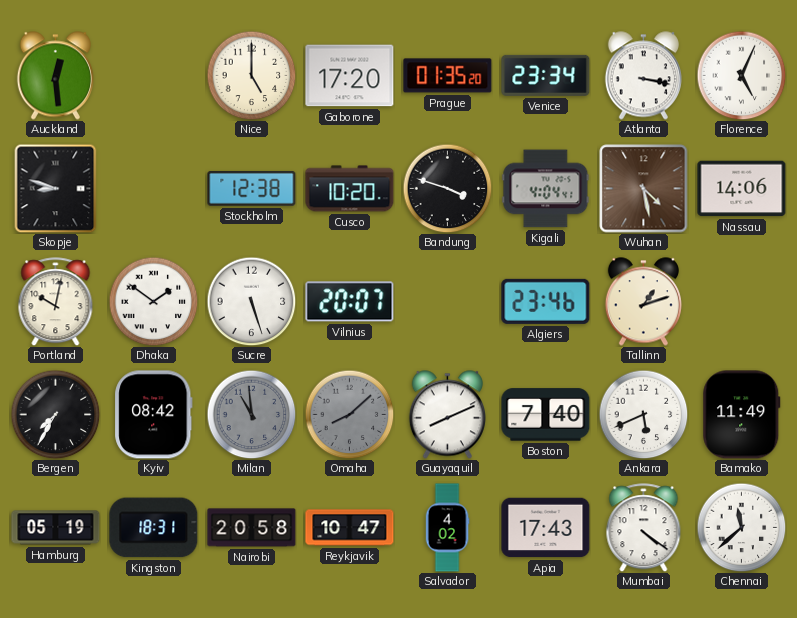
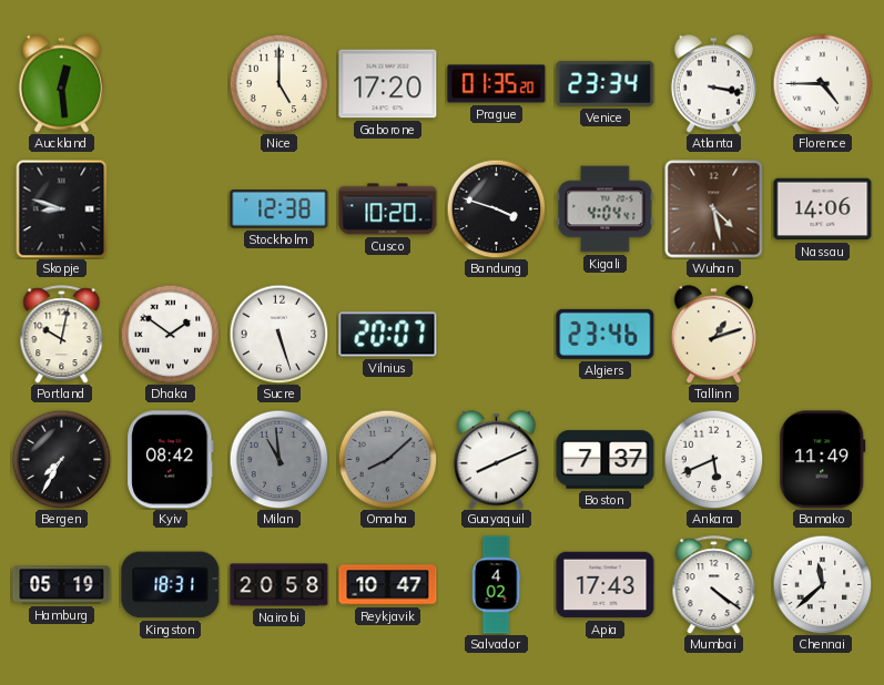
Florence: 5:04 -> 4:45 (822, 83)
Boston: 7:40 -> 7:37 (606, 460)
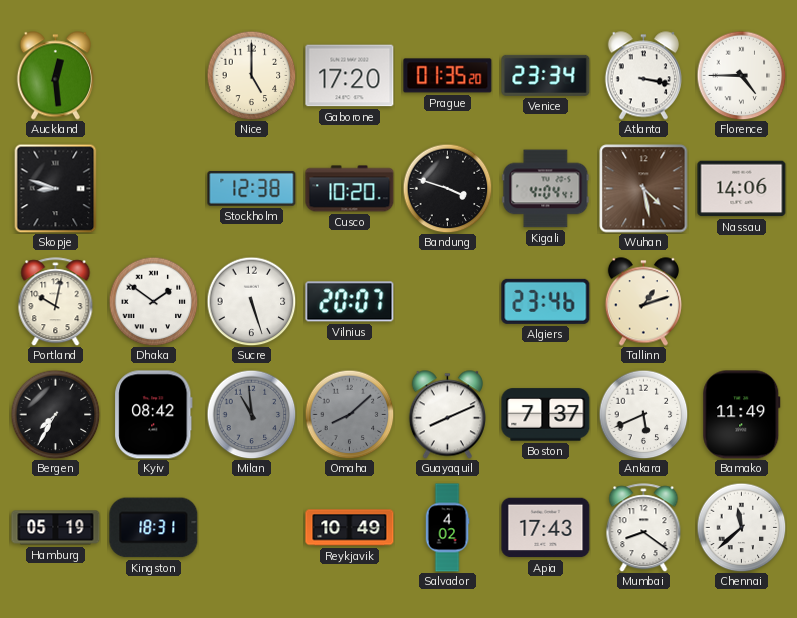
Nairobi: 20:58 -> none (280, 585)
Reykjavik: 10:47 -> 10:49 (350, 528)
Mumbai: 4:21 -> 8:21 (644, 528)
